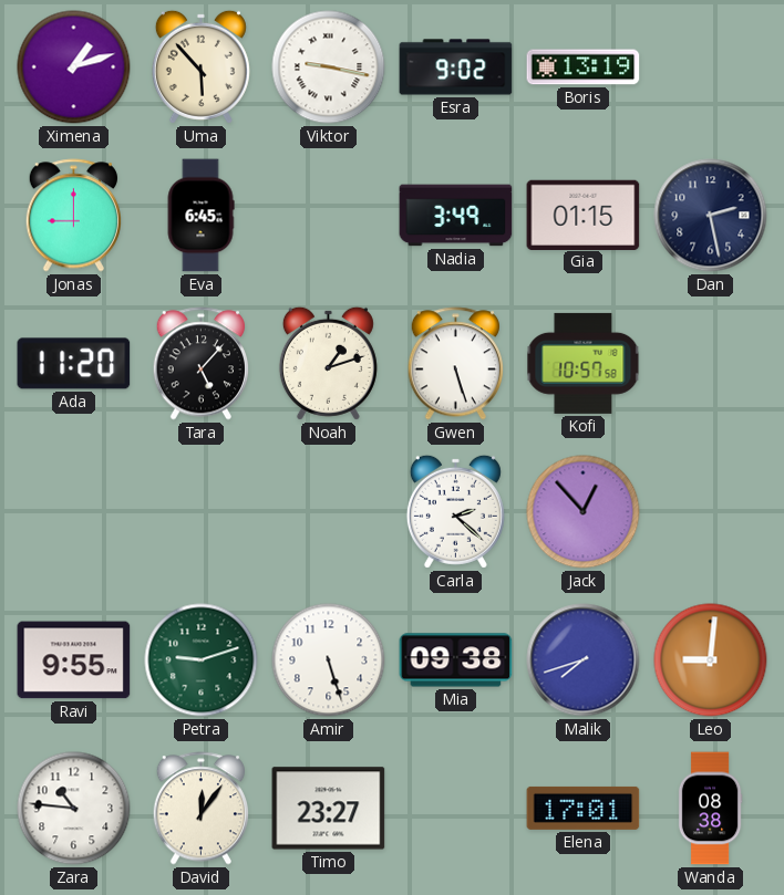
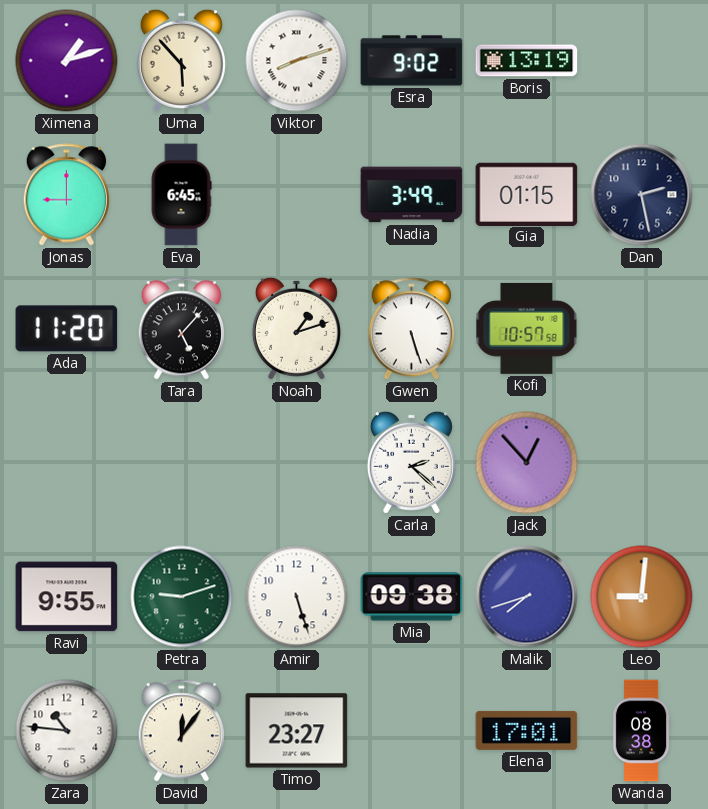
Viktor: 9:17 -> 8:12 (297, 61)
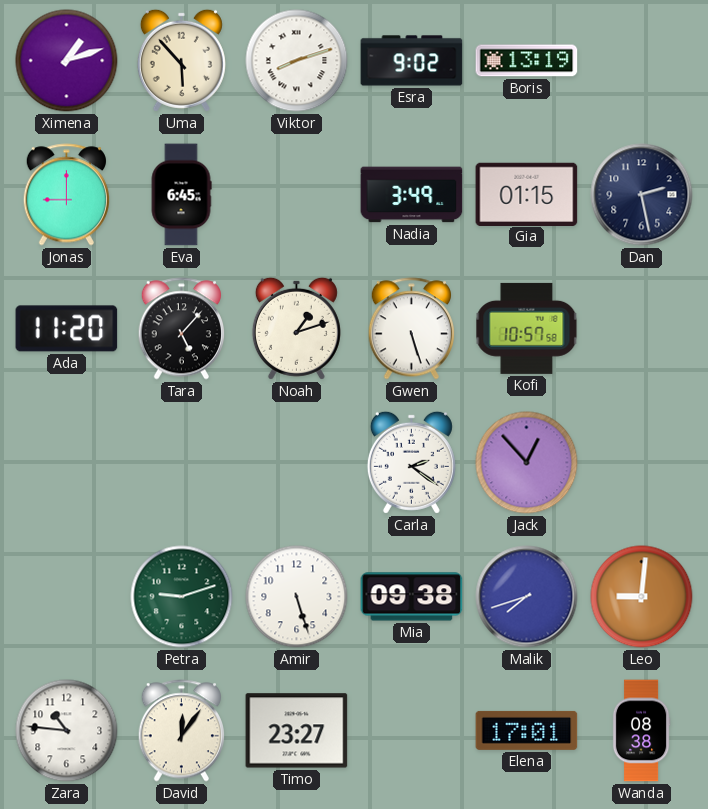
Carla: 2:22 -> 2:21 (411, 462)
Ravi: 9:55 -> none (67, 597)
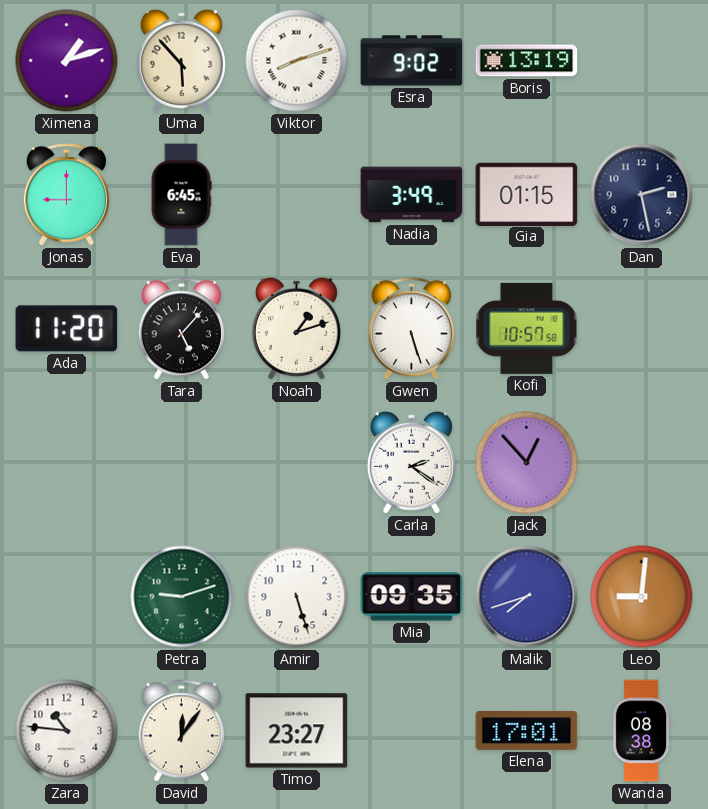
Mia: 09:38 -> 09:35 (412, 597)
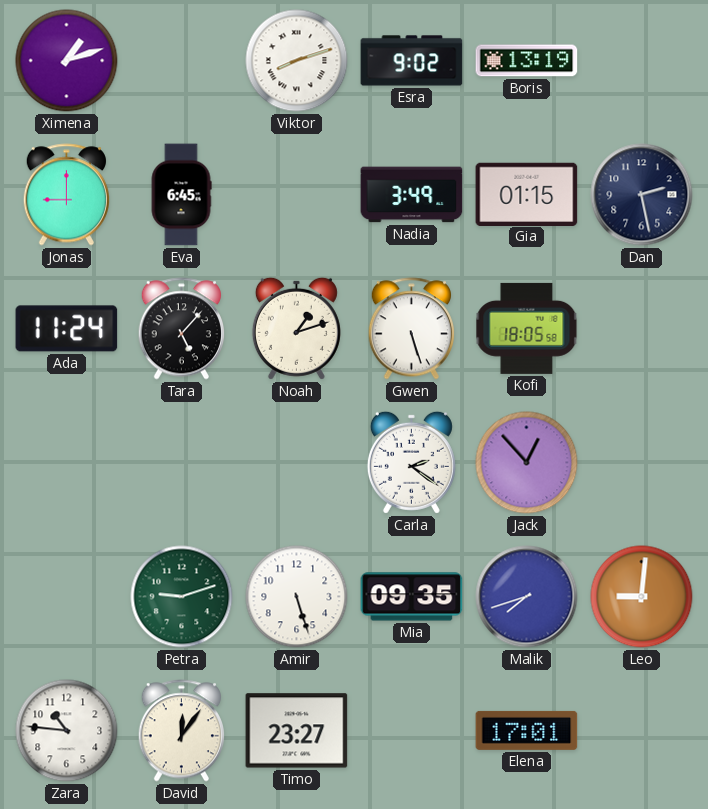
Uma: 5:53 -> none (181, 60)
Ada: 11:20 -> 11:24 (67, 329)
Kofi: 10:57 -> 18:05 (527, 328)
Wanda: 08:38 -> none (641, 731)
